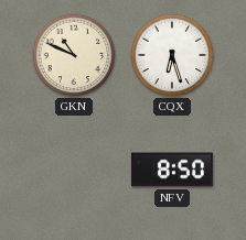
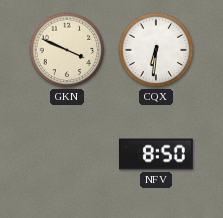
GKN: 10:49 -> 3:49 (67, 50)
CQX: 6:27 -> 6:31 (156, 50)
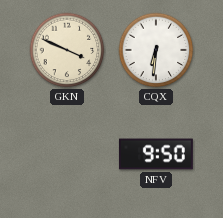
NFV: 8:50 -> 9:50 (157, 154)
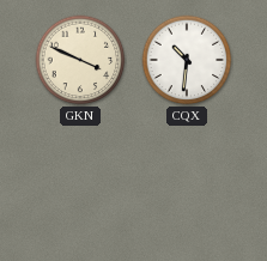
CQX: 6:31 -> 10:31 (187, 60)
NFV: 9:50 -> none (157, 154)
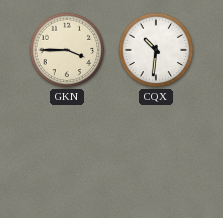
GKN: 3:49 -> 3:45 (67, 50)
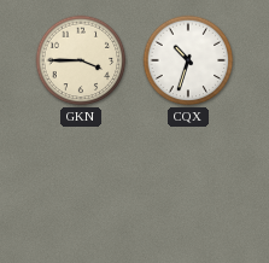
CQX: 10:31 -> 10:33 (188, 60)
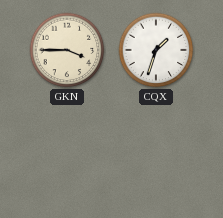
CQX: 10:33 -> 1:33 (156, 50)
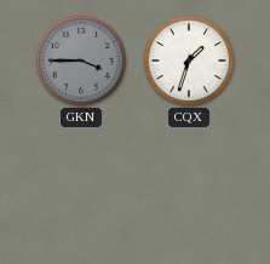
GKN dial: cream -> grey (81, 61)
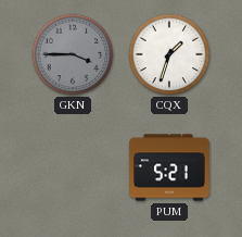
PUM: none -> 5:21 (170, 167)
